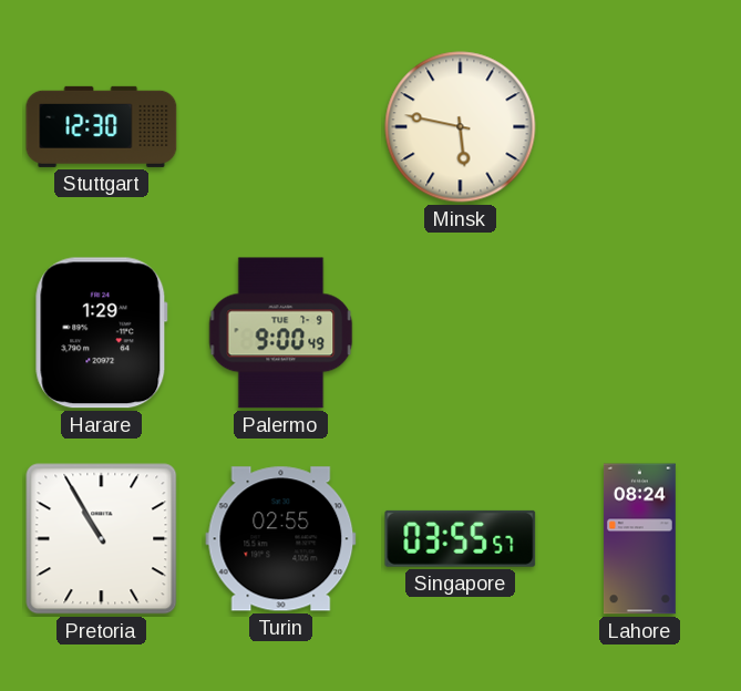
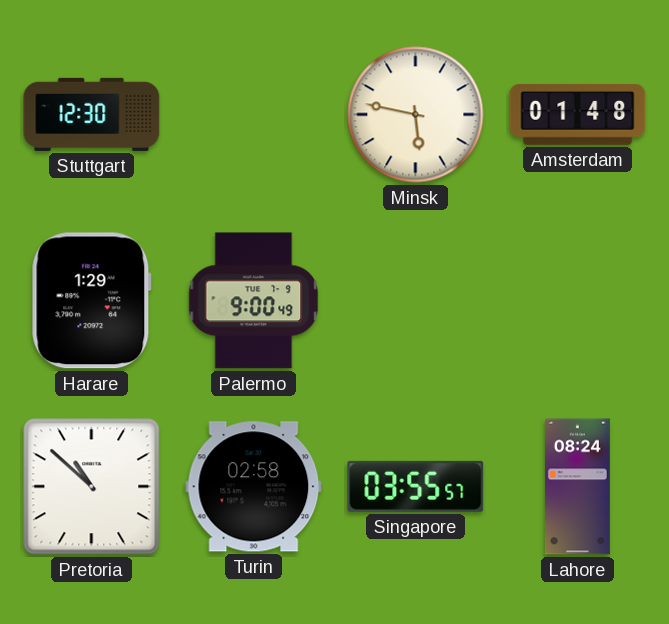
Amsterdam: none -> 01:48 (578, 115)
Pretoria: 10:55 -> 10:52 (92, 487)
Turin: 02:55 -> 02:58 (254, 487)
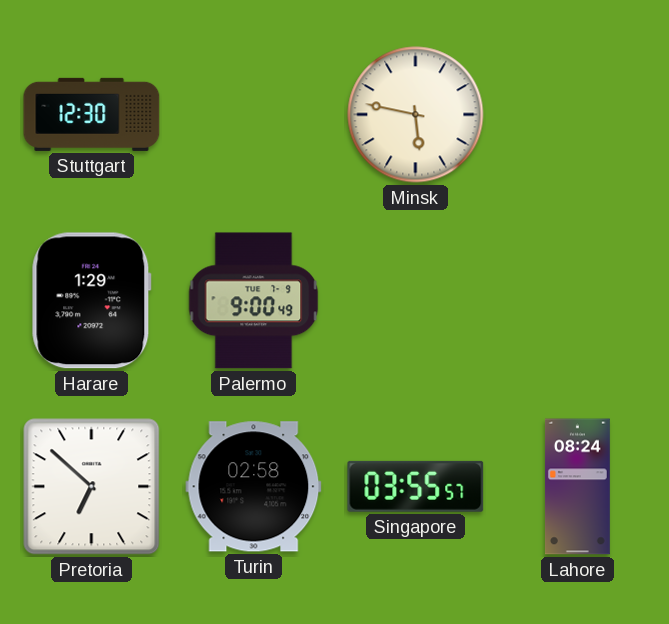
Amsterdam: 01:48 -> none (578, 115)
Pretoria: 10:52 -> 6:52 (92, 487)
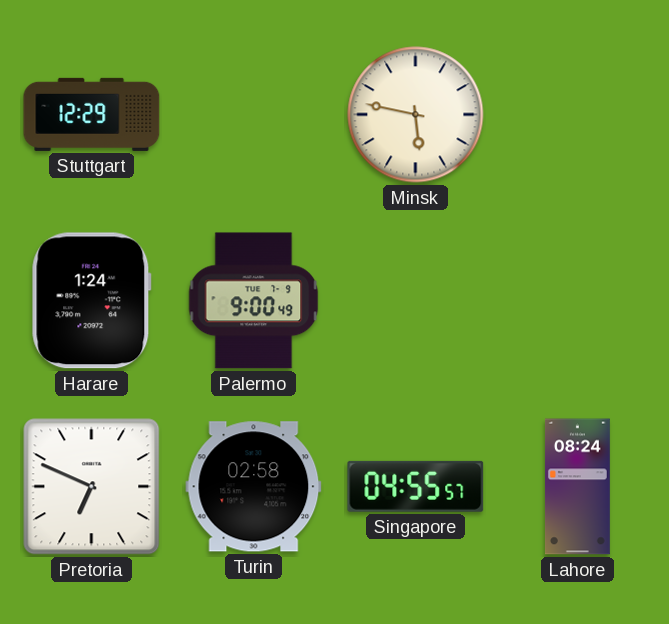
Stuttgart: 12:30 -> 12:29 (92, 114)
Harare: 1:29 -> 1:24 (91, 301)
Pretoria: 6:52 -> 6:49 (92, 487)
Singapore: 03:55 -> 04:55 (416, 486)
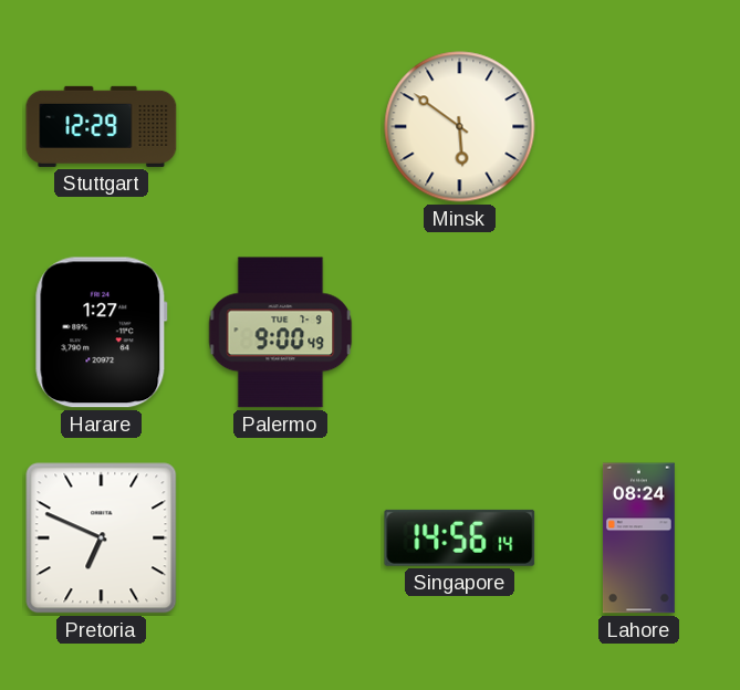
Minsk: 5:47 -> 5:51 (460, 127)
Harare: 1:24 -> 1:27 (101, 333)
Turin: 02:58 -> none (254, 487)
Singapore: 04:55 -> 14:56 (460, 537)
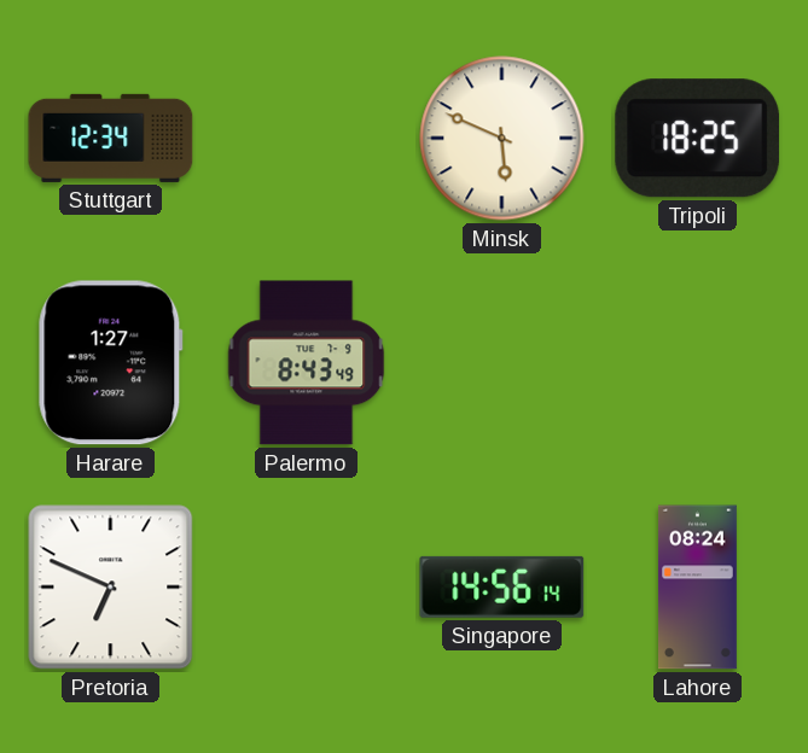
Stuttgart: 12:29 -> 12:34 (111, 138)
Minsk: 5:51 -> 5:49 (502, 139)
Tripoli: none -> 18:25 (698, 139)
Palermo: 9:00 -> 8:43 (307, 363)
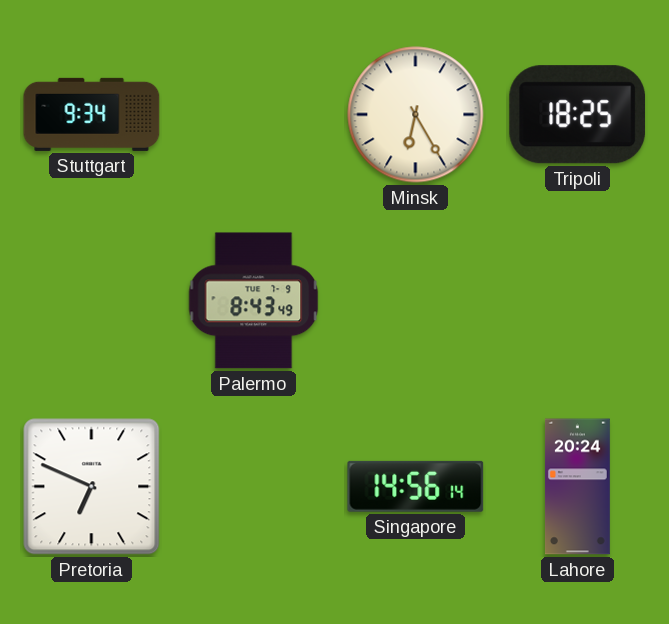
Stuttgart: 12:34 -> 9:34 (92, 114)
Minsk: 5:49 -> 6:25 (416, 115)
Harare: 1:27 -> none (110, 363)
Lahore: 08:24 -> 20:24 (577, 487)
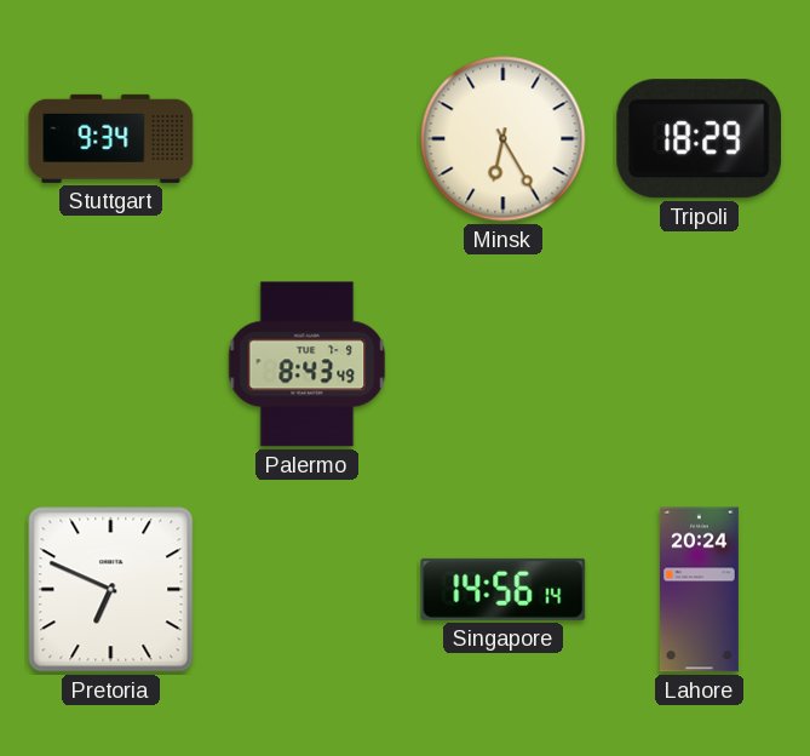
Tripoli: 18:25 -> 18:29 (700, 139)
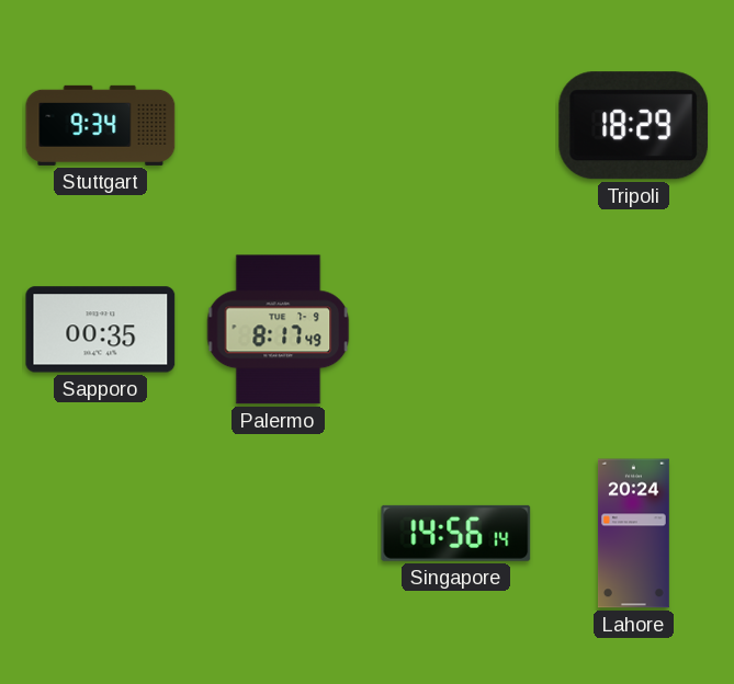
Minsk: 6:25 -> none (504, 139)
Sapporo: none -> 00:35 (101, 330)
Palermo: 8:43 -> 8:17 (279, 330)
Pretoria: 6:49 -> none (111, 590)
